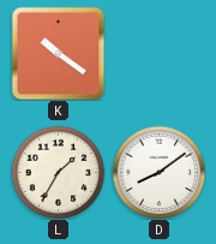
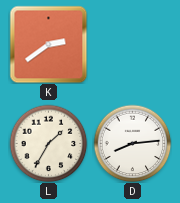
K: 10:21 -> 2:39 (48, 44)
D: 8:09 -> 8:14 (132, 143)
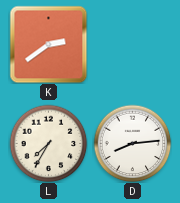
L: 1:35 -> 7:35 (48, 143)
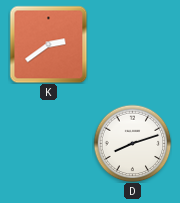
L: 7:35 -> none (48, 143)
D: 8:14 -> 8:12 (132, 143)
